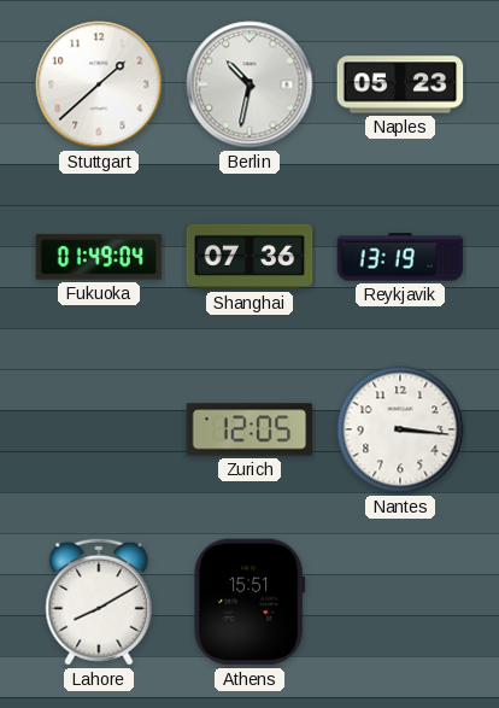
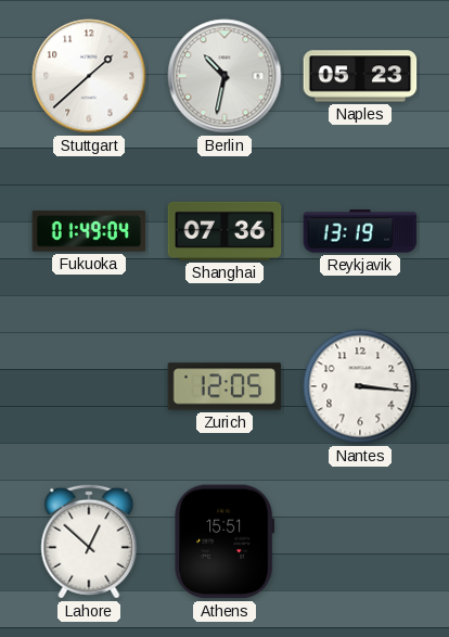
Lahore: 8:10 -> 12:52 (89, 542)
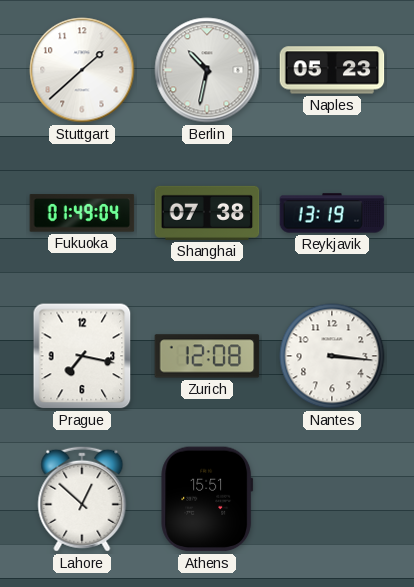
Shanghai: 07:36 -> 07:38 (207, 213)
Prague: none -> 7:17 (82, 356)
Zurich: 12:05 -> 12:08 (207, 356)
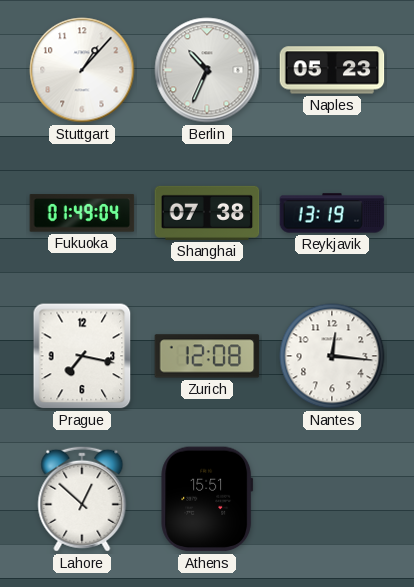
Stuttgart: 1:38 -> 1:07 (82, 70)
Berlin: 10:32 -> 10:34 (207, 70)
Nantes: 3:16 -> 12:16 (332, 356)
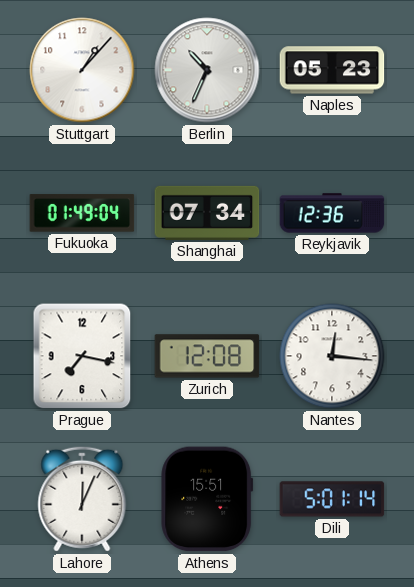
Shanghai: 07:38 -> 07:34 (207, 213)
Reykjavik: 13:19 -> 12:36 (332, 213)
Lahore: 12:52 -> 12:04 (82, 499)
Dili: none -> 5:01 (332, 499)
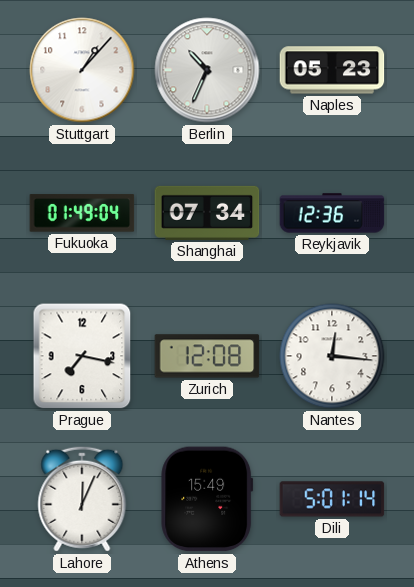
Athens: 15:51 -> 15:49 (207, 499)
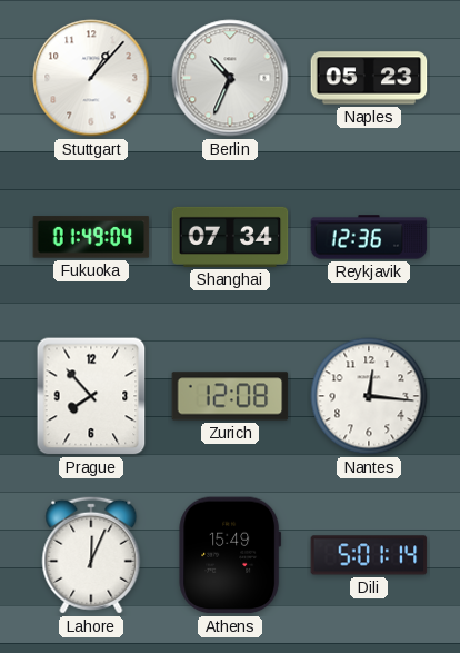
Prague: 7:17 -> 7:53 (91, 396)
